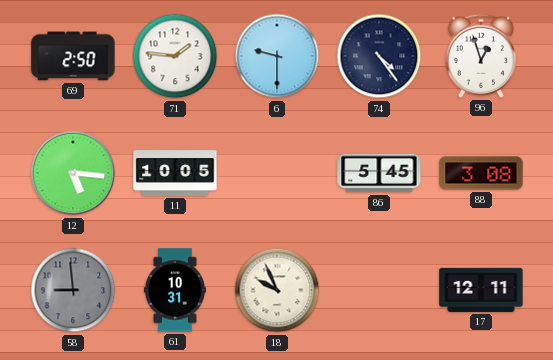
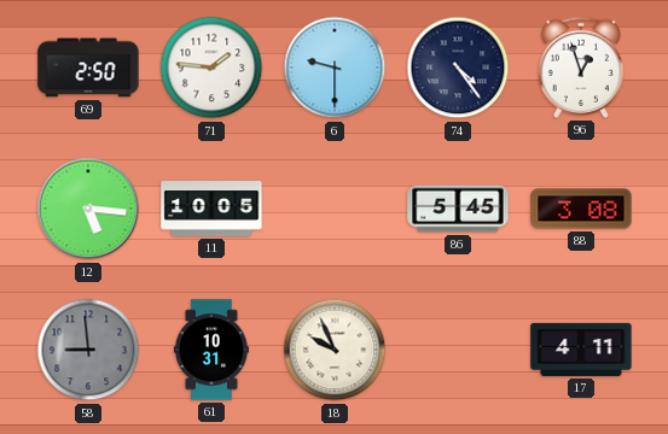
17: 12:11 -> 4:11 (581, 350)
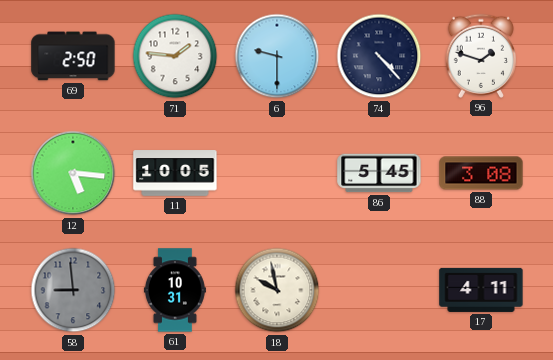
74: 4:24 -> 4:23 (379, 56)
96: 12:57 -> 1:48 (481, 56)
18: 9:56 -> 9:58 (277, 290)
